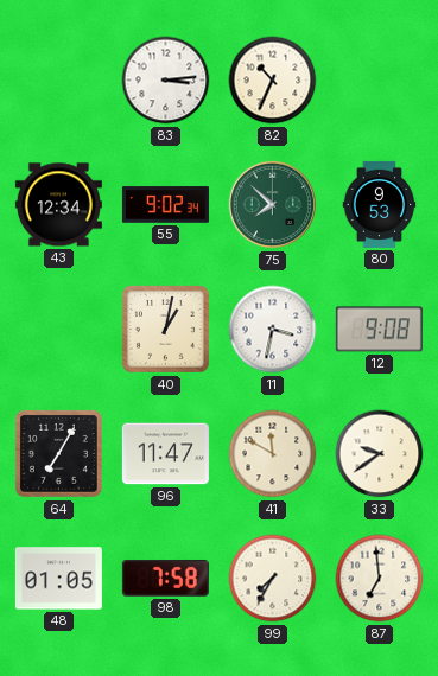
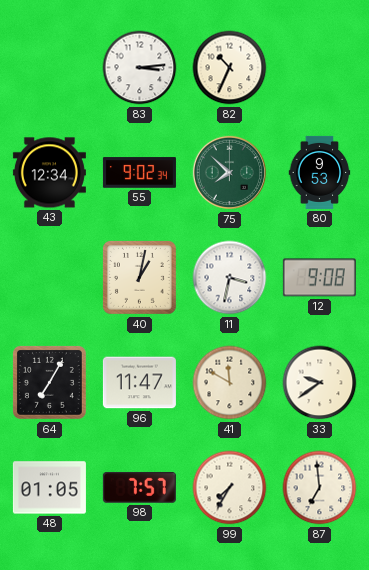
98: 7:58 -> 7:57 (139, 487)
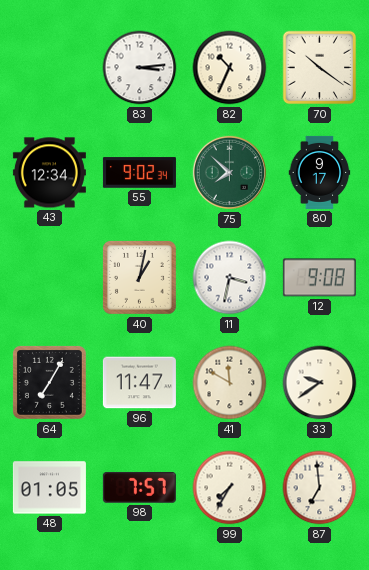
70: none -> 10:21 (320, 68)
80: 9:53 -> 9:17 (320, 172)
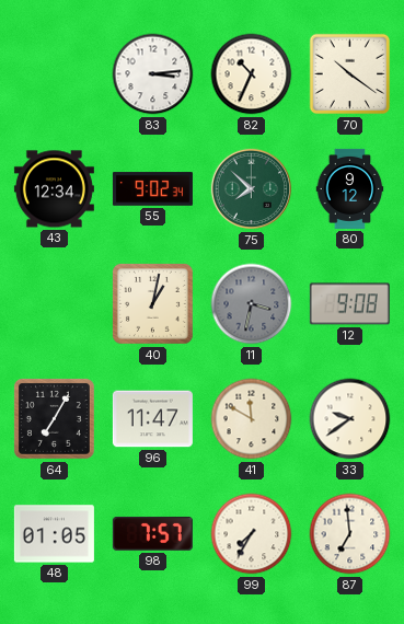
80: 9:17 -> 9:12 (350, 188)
11 dial: white -> grey (252, 304)
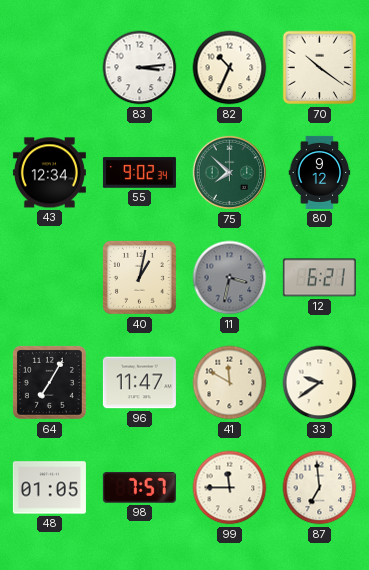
12: 9:08 -> 6:21 (319, 278)
99: 7:35 -> 11:45 (230, 488)
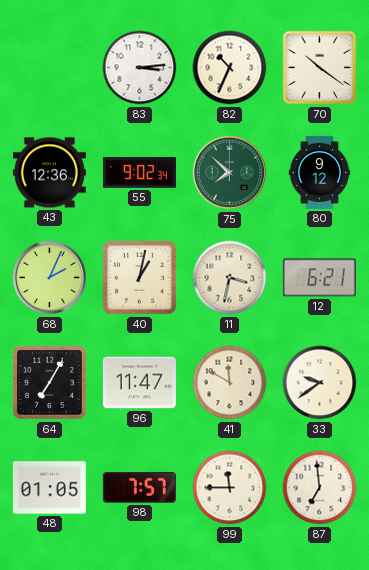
43: 12:34 -> 12:36 (49, 173)
68: none -> 2:04 (50, 278)
11 dial: grey -> cream (230, 278)
